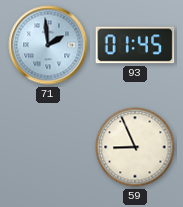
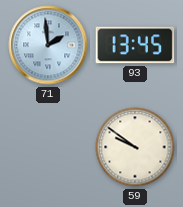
93: 01:45 -> 13:45 (135, 45)
59: 8:56 -> 9:51 (135, 147)
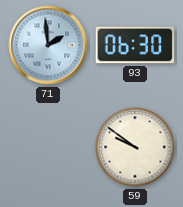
93: 13:45 -> 06:30 (135, 45)
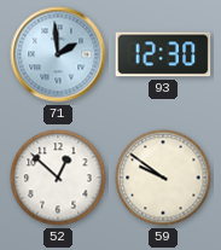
93: 06:30 -> 12:30 (163, 54)
52: none -> 12:52 (58, 178)
